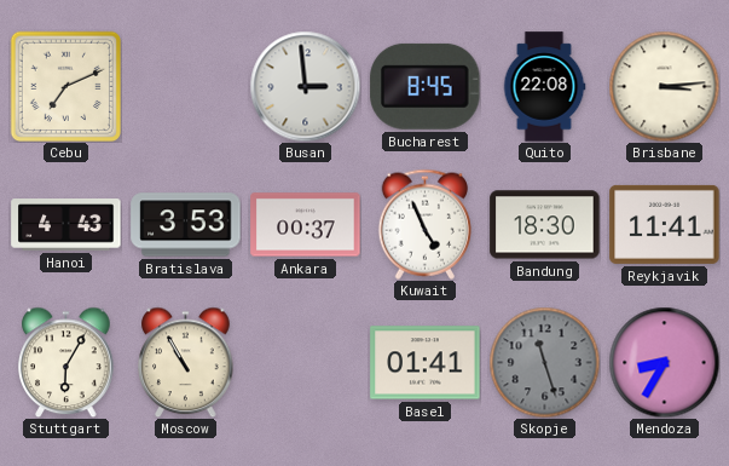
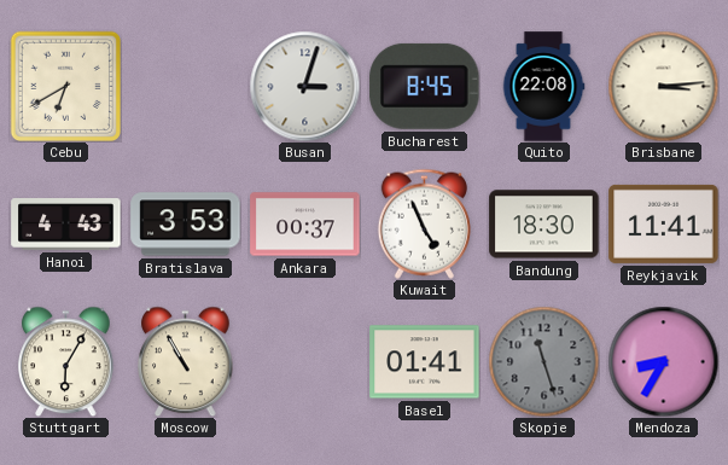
Cebu: 7:11 -> 6:40 (65, 86)
Busan: 2:59 -> 3:03 (304, 86)
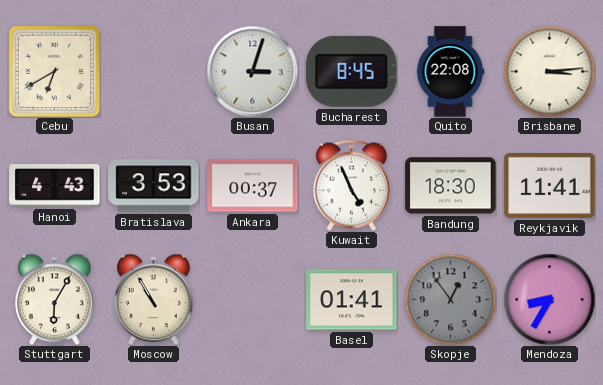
Skopje: 11:27 -> 12:54 (450, 299)
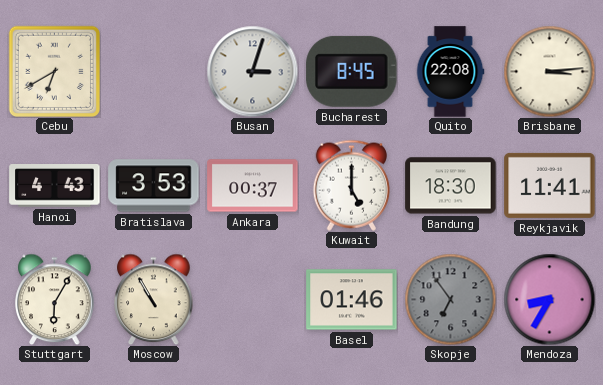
Kuwait: 4:56 -> 5:00 (351, 185)
Basel: 01:41 -> 01:46 (352, 300)
Skopje: 12:54 -> 6:54 (450, 299)
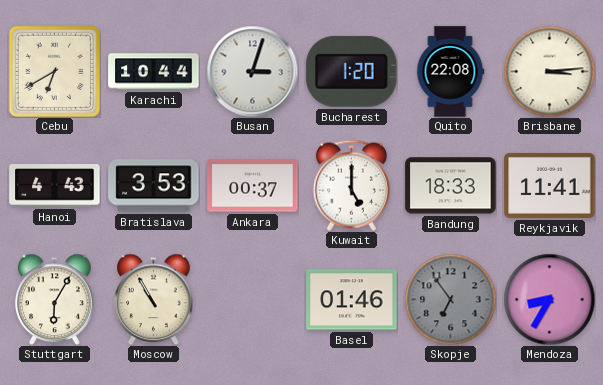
Karachi: none -> 10:44 (154, 72)
Bucharest: 8:45 -> 1:20 (352, 71)
Bandung: 18:30 -> 18:33 (451, 186)
